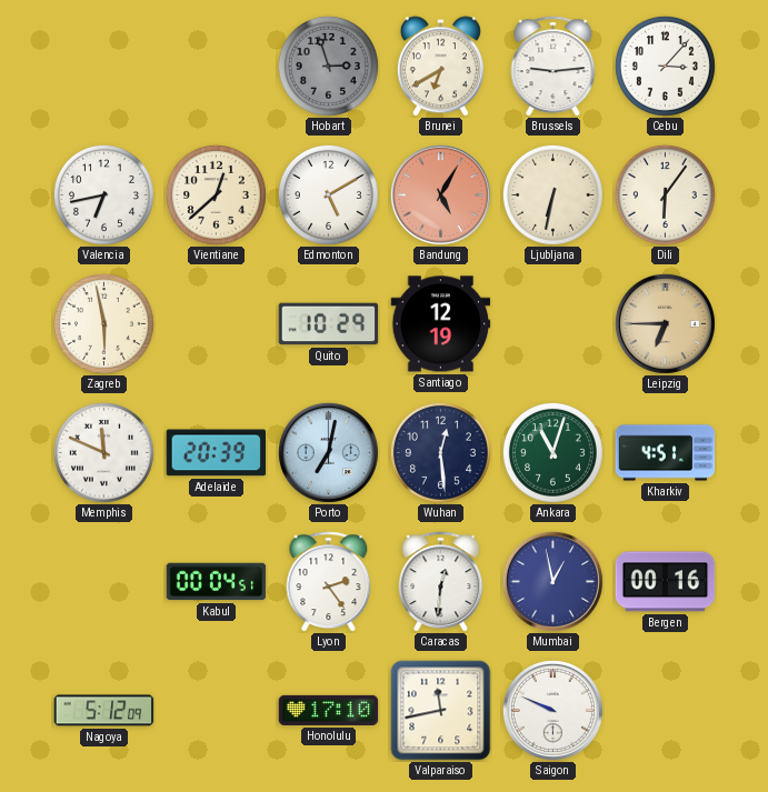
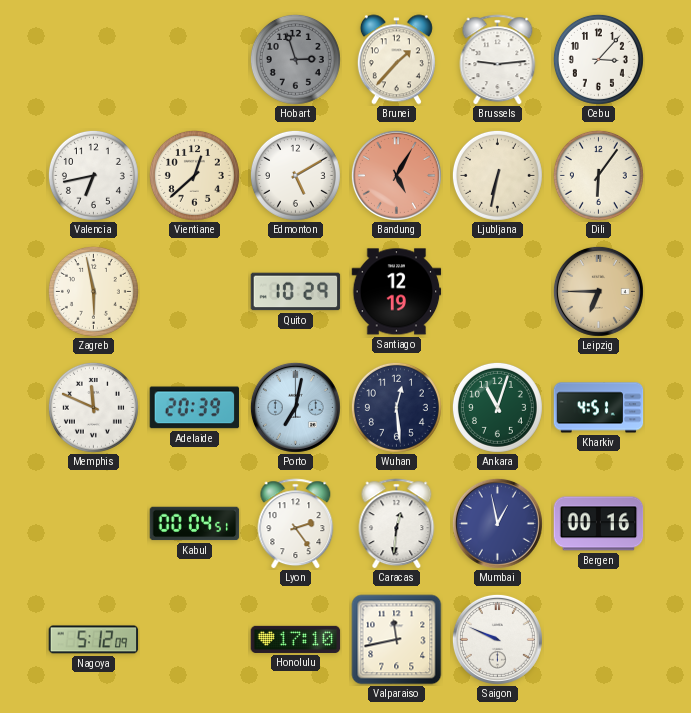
Brunei: 6:40 -> 1:37 (396, 60)
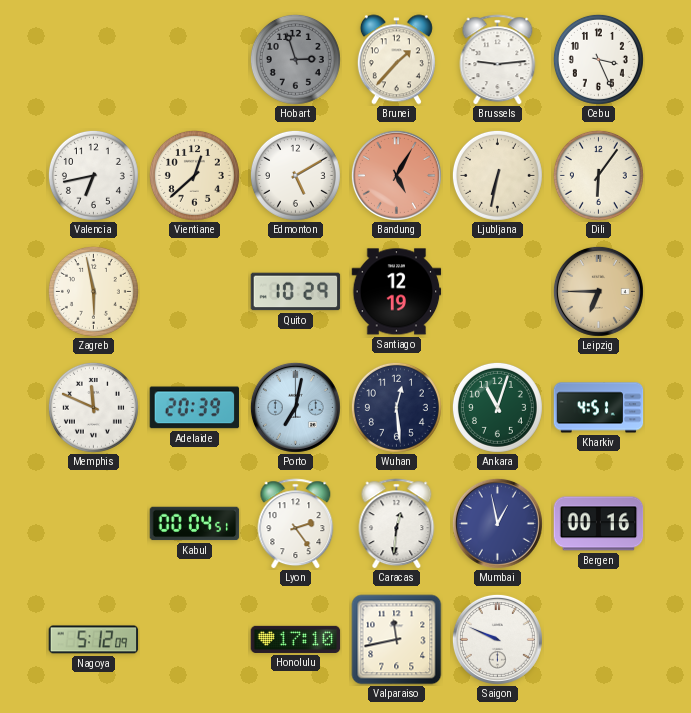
Cebu: 3:07 -> 3:26 (598, 59)
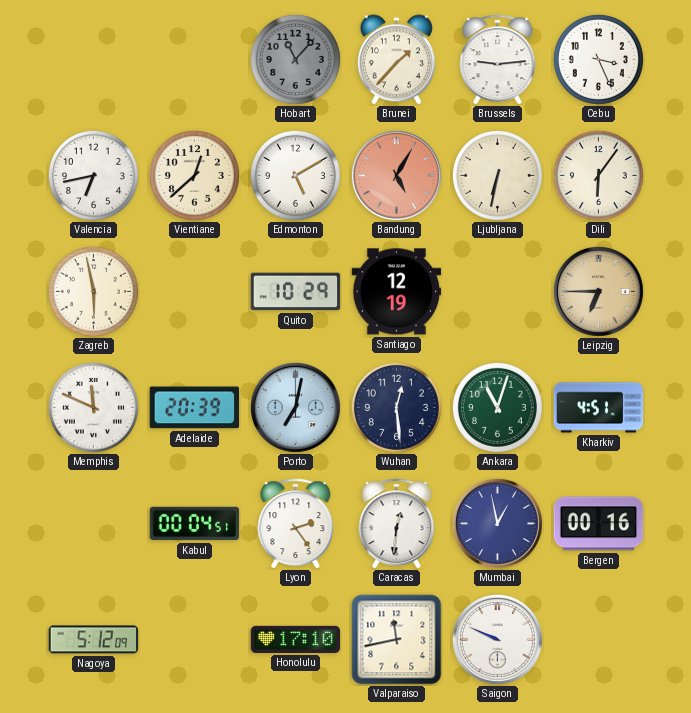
Hobart: 2:57 -> 11:07 (295, 59)
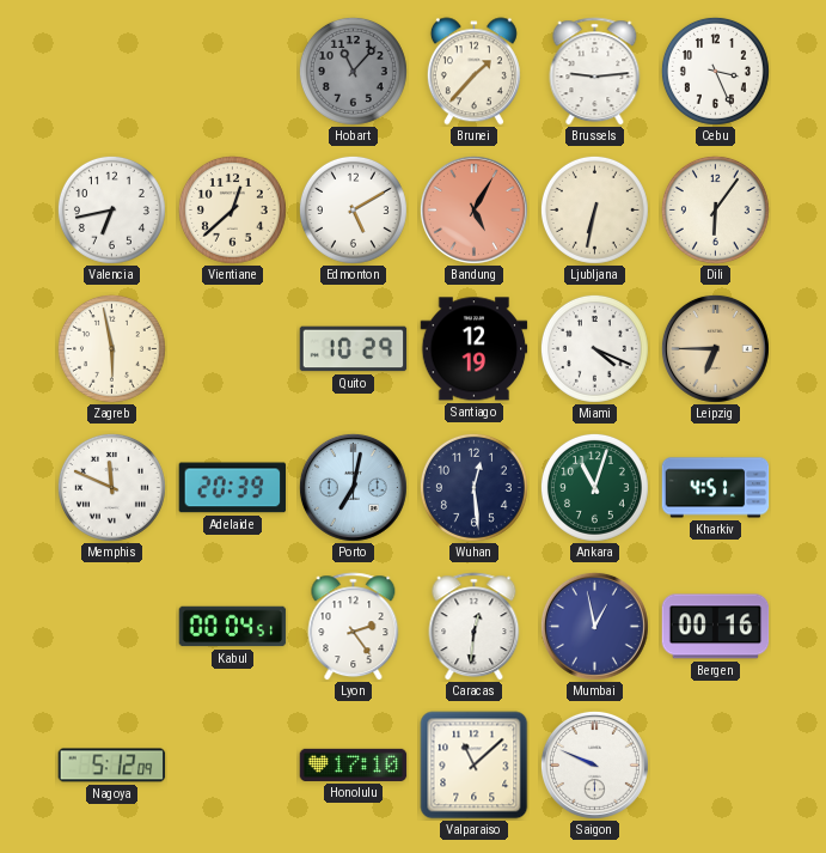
Miami: none -> 4:19 (594, 348)
Valparaiso: 11:43 -> 11:08 (475, 766)
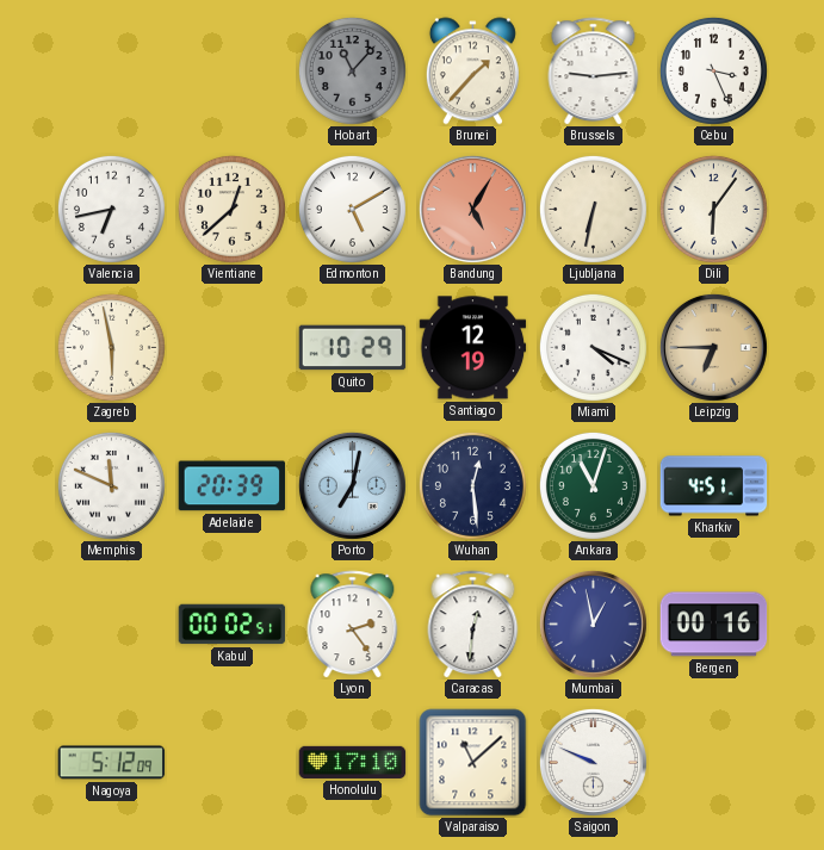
Kabul: 00:04 -> 00:02 (233, 625)
